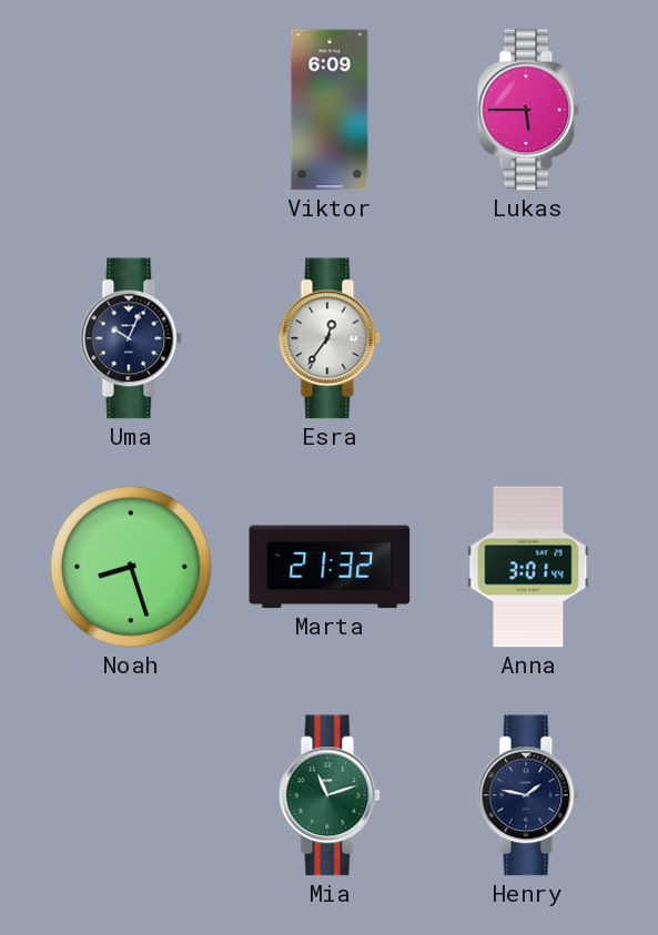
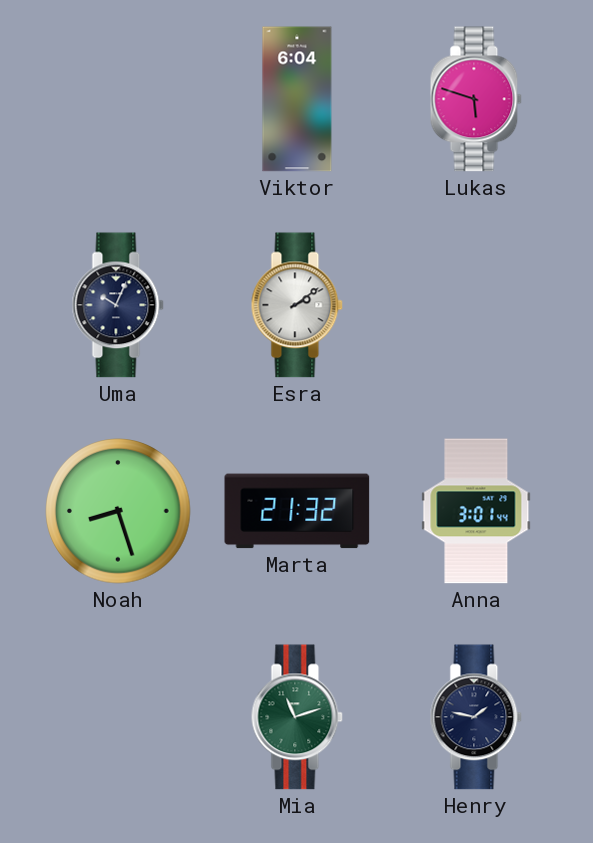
Viktor: 6:09 -> 6:04 (297, 99)
Lukas: 5:45 -> 5:48 (476, 99)
Esra: 12:36 -> 2:09 (297, 305)
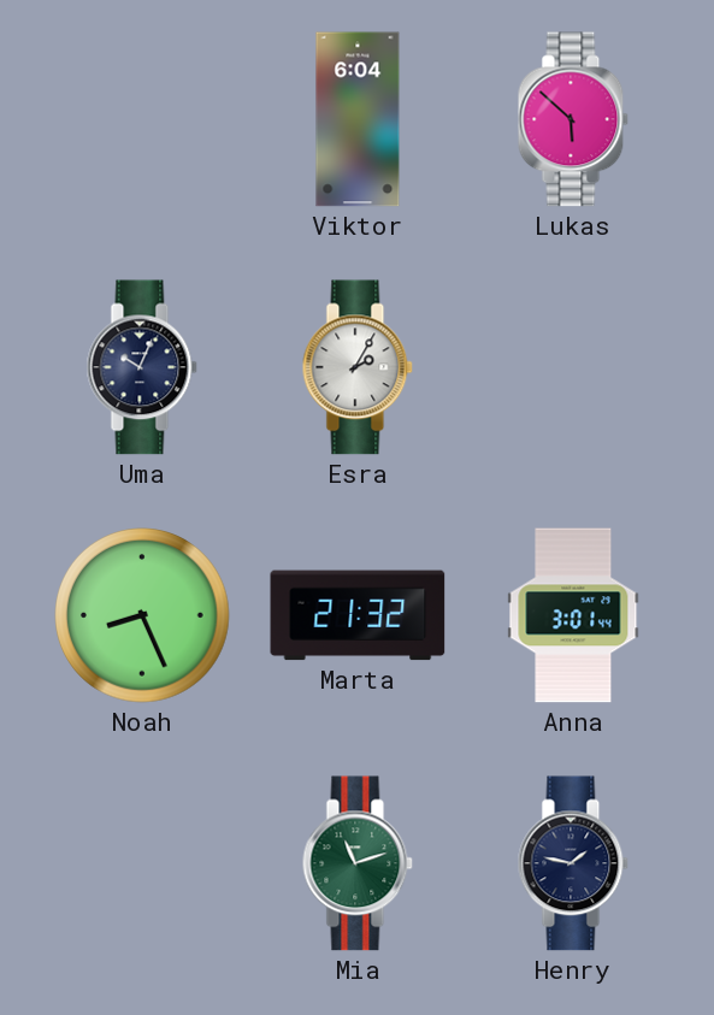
Lukas: 5:48 -> 5:52 (573, 119)
Esra: 2:09 -> 2:05 (358, 367)
Noah: 8:27 -> 8:26 (142, 615)
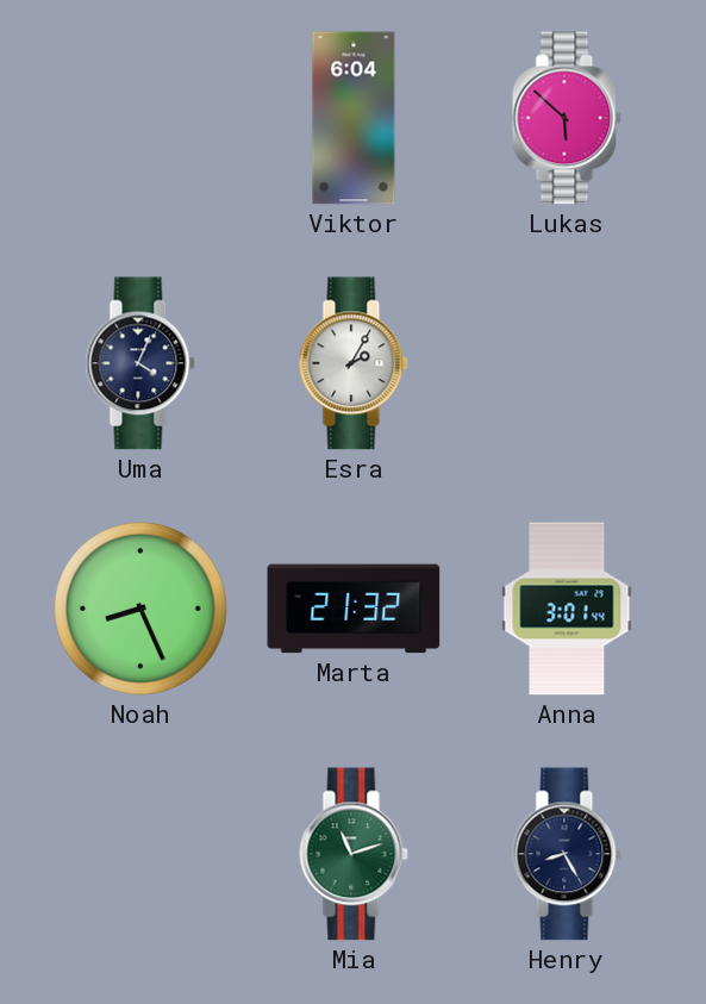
Uma: 10:04 -> 4:04 (140, 363)
Henry: 1:47 -> 8:25 (567, 854)
